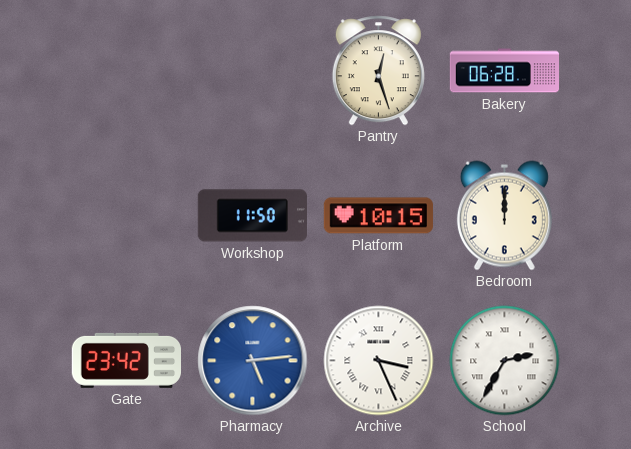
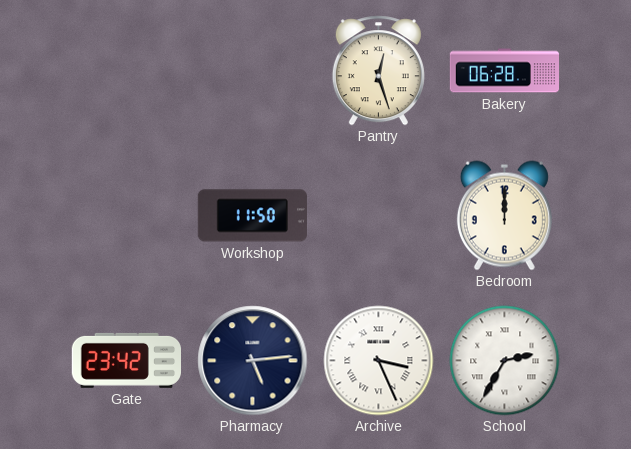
Platform: 10:15 -> none (378, 216)
Pharmacy dial: blue -> navy (253, 361)
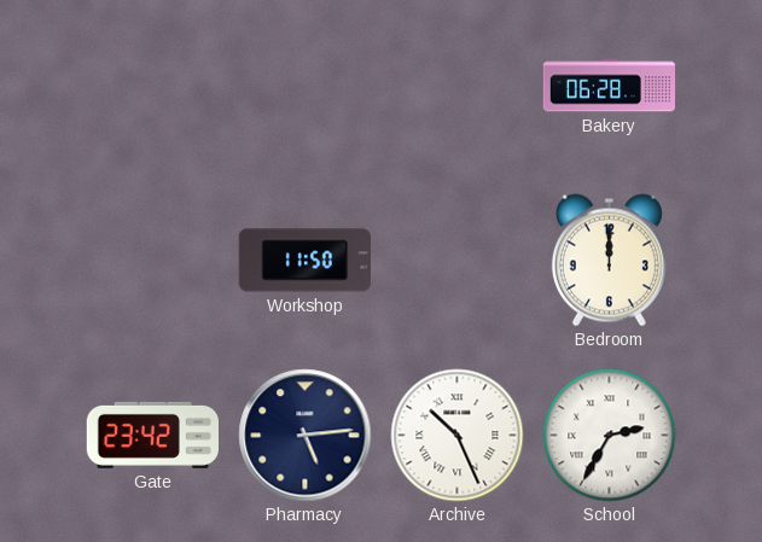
Pantry: 12:27 -> none (378, 71)
Archive: 3:26 -> 10:26 (458, 436)
